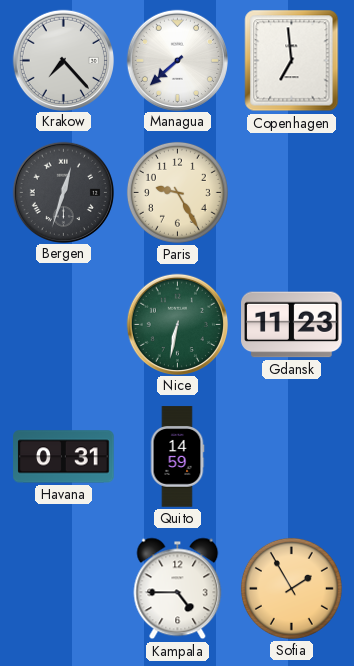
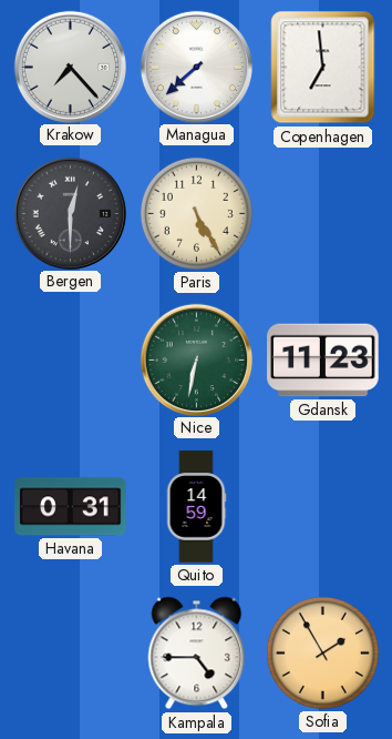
Bergen: 12:33 -> 12:30 (70, 213)
Paris: 9:25 -> 5:25 (196, 213)
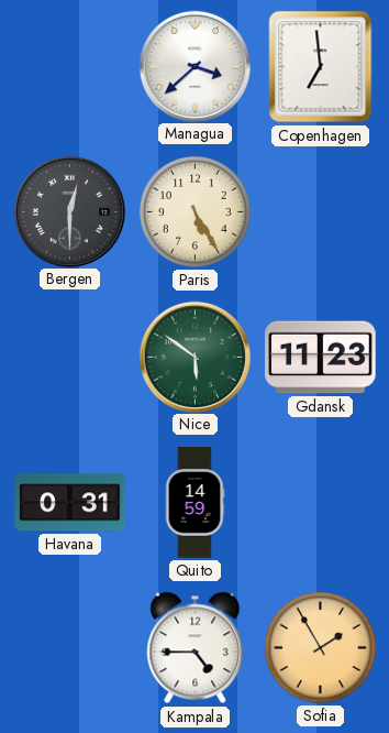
Krakow: 7:23 -> none (70, 67)
Managua: 7:38 -> 3:38 (194, 66)
Nice: 6:32 -> 5:51 (194, 357)
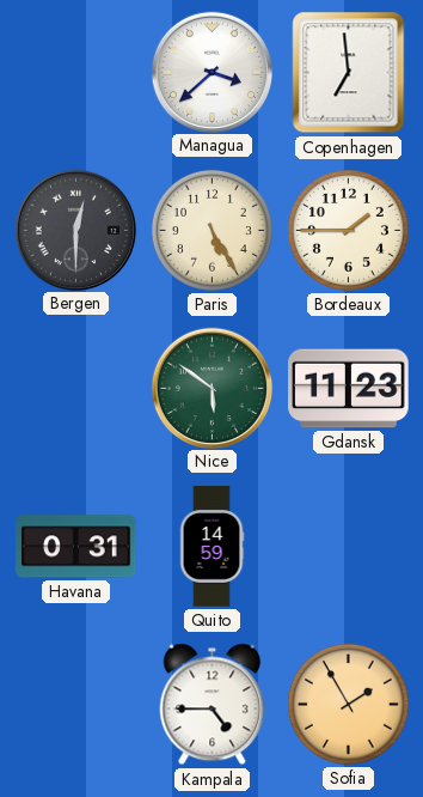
Bordeaux: none -> 1:45 (348, 230)
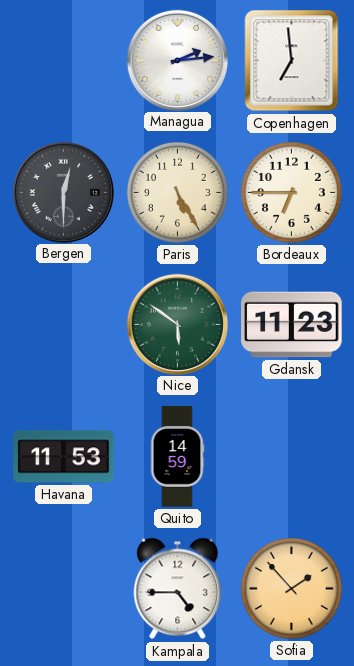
Managua: 3:38 -> 2:14 (177, 60)
Bordeaux: 1:45 -> 6:45 (291, 192)
Havana: 0:31 -> 11:53 (64, 457)
Sofia: 1:55 -> 1:53 (291, 588)
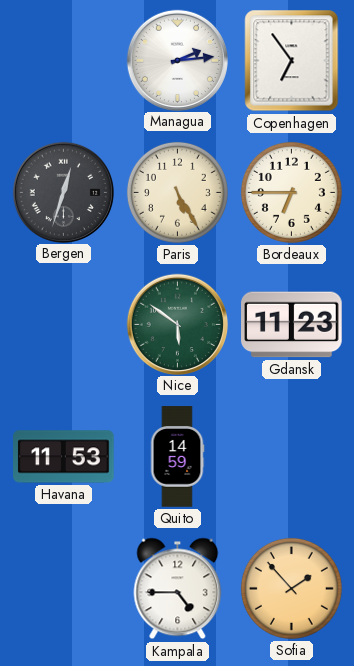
Copenhagen: 6:59 -> 6:54 (292, 61)
Bergen: 12:30 -> 12:33 (63, 192)
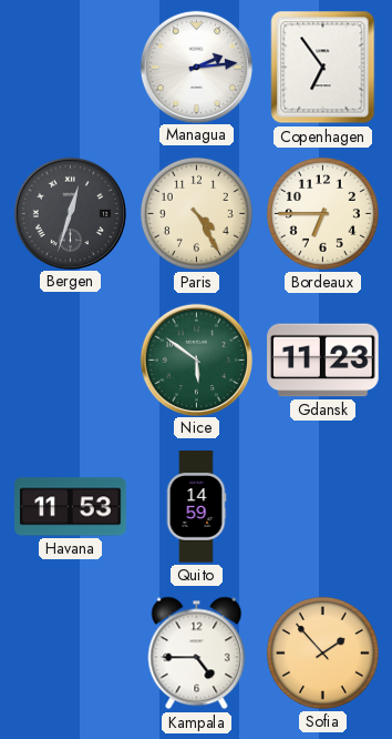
Paris: 5:25 -> 4:25 (196, 213)
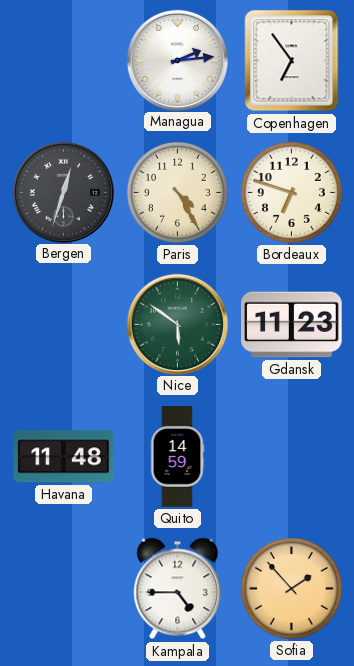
Bordeaux: 6:45 -> 6:48 (291, 192)
Havana: 11:53 -> 11:48 (64, 457)
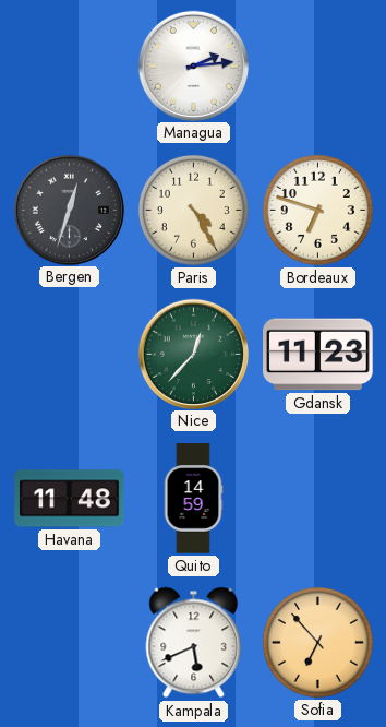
Copenhagen: 6:54 -> none (292, 61)
Nice: 5:51 -> 12:37 (193, 354)
Kampala: 4:45 -> 5:41 (194, 643)
Sofia: 1:53 -> 6:53 (317, 642)
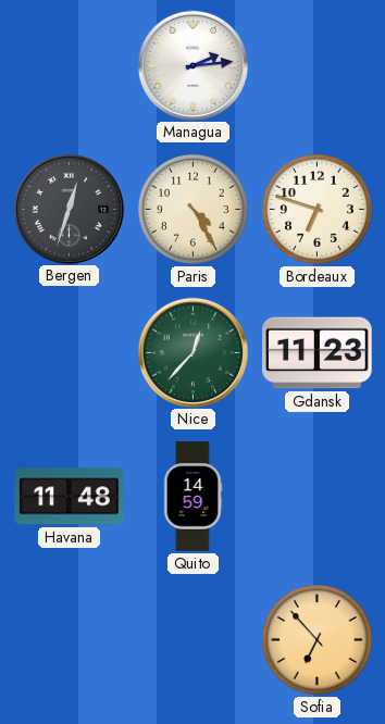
Kampala: 5:41 -> none (194, 643)
